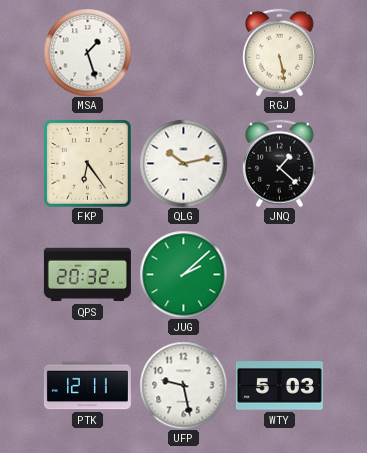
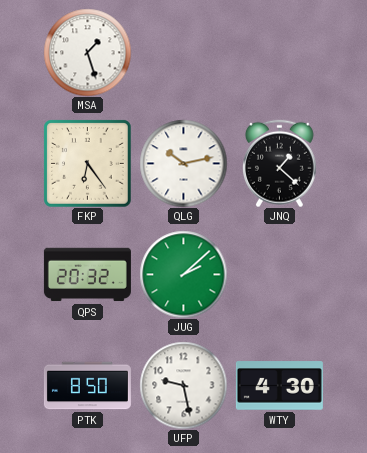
RGJ: 5:28 -> none (279, 52)
PTK: 12:11 -> 8:50 (87, 386)
WTY: 5:03 -> 4:30 (279, 386)
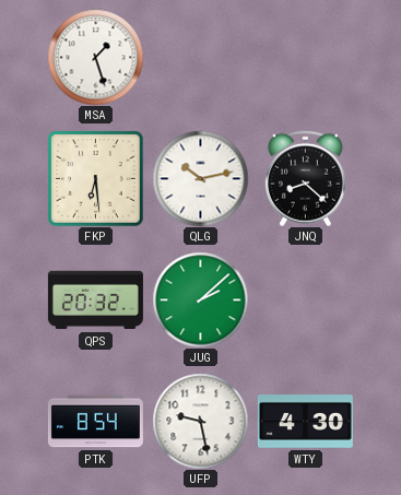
FKP: 6:24 -> 6:29 (95, 178)
JNQ: 1:22 -> 8:22 (305, 178)
PTK: 8:50 -> 8:54 (95, 422)
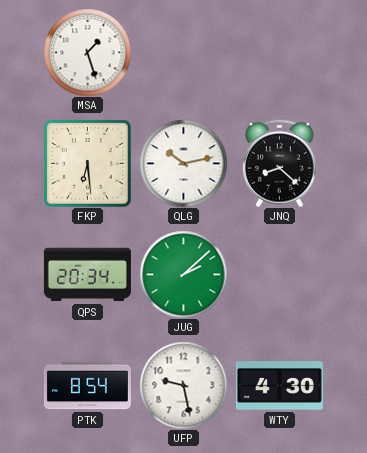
QPS: 20:32 -> 20:34 (87, 275)
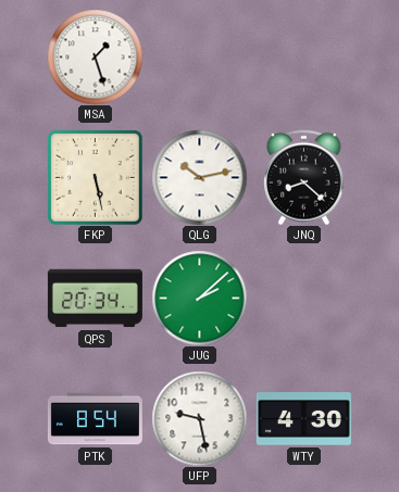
FKP: 6:29 -> 5:28 (95, 177)
